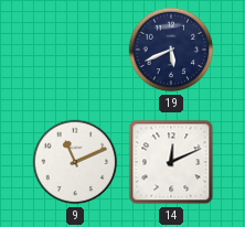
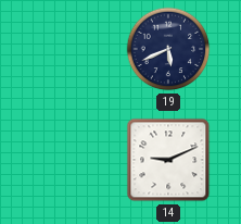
9: 11:11 -> none (75, 162)
14: 12:11 -> 9:11 (168, 160)
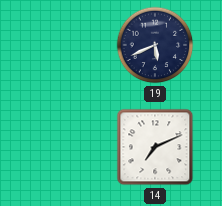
14: 9:11 -> 7:11 (155, 147)
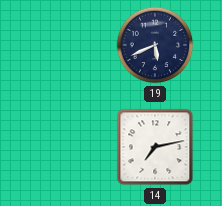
14: 7:11 -> 7:13 (155, 147)
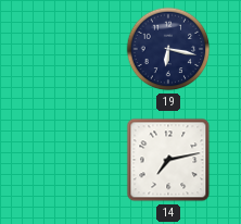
19: 5:41 -> 6:17 (168, 49)
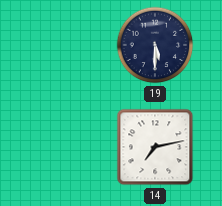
19: 6:17 -> 5:30 (155, 45)
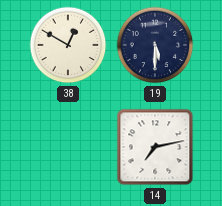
38: none -> 12:50 (68, 45)
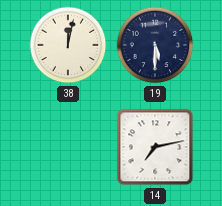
38: 12:50 -> 12:02 (68, 45)
